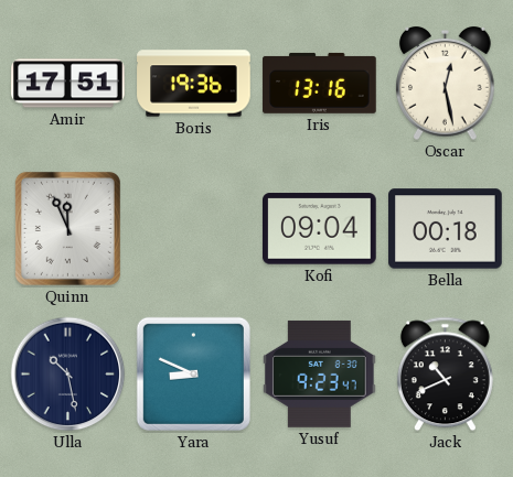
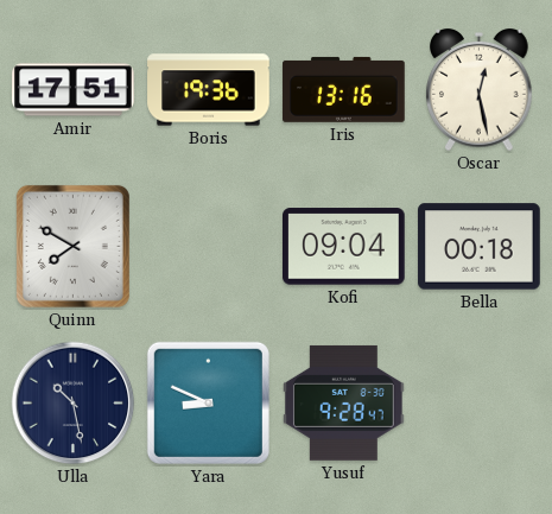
Quinn: 11:56 -> 7:50 (72, 246)
Yusuf: 9:23 -> 9:28 (344, 402)
Jack: 10:41 -> none (445, 375)
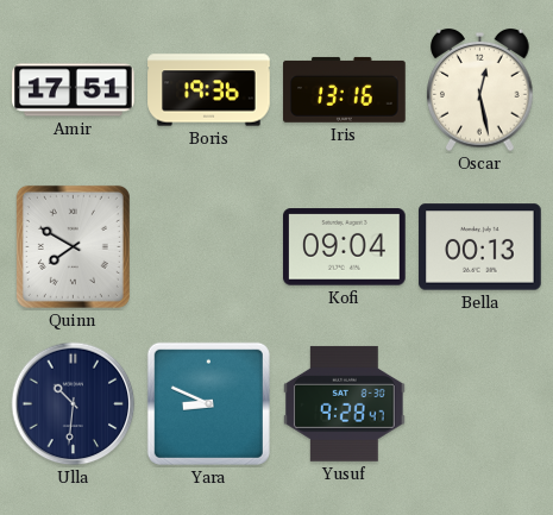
Bella: 00:18 -> 00:13 (480, 247)
Ulla: 10:28 -> 10:31 (74, 404)
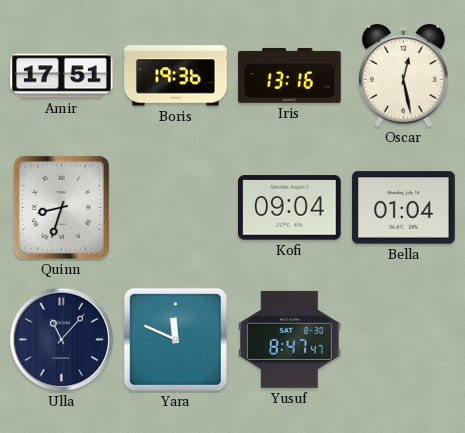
Quinn: 7:50 -> 8:33 (61, 207)
Bella: 00:13 -> 01:04 (404, 208)
Ulla: 10:31 -> 11:07 (62, 340)
Yara: 8:49 -> 11:49 (175, 339)
Yusuf: 9:28 -> 8:47 (290, 339)
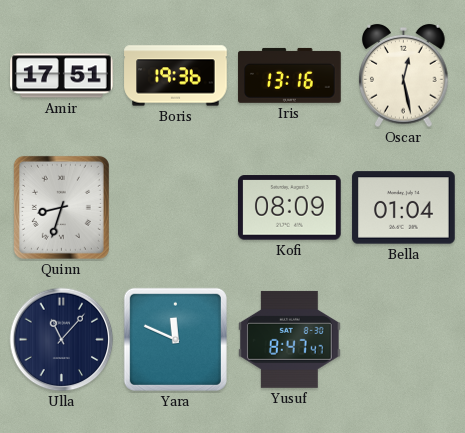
Kofi: 09:04 -> 08:09 (290, 208)
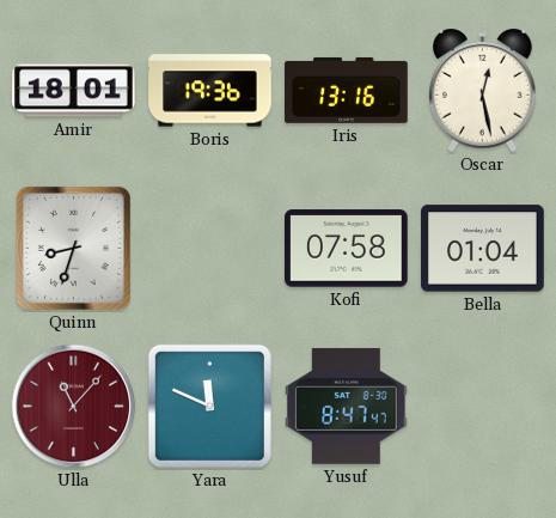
Amir: 17:51 -> 18:01 (74, 91)
Kofi: 08:09 -> 07:58 (347, 249)
Ulla dial: navy -> burgundy (74, 407)
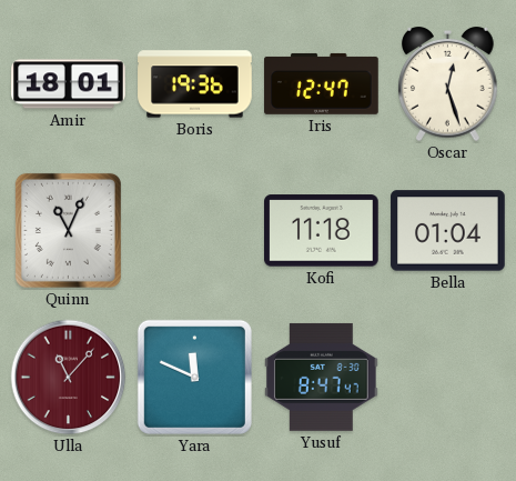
Iris: 13:16 -> 12:47 (322, 83)
Oscar: 12:28 -> 12:27 (448, 84)
Quinn: 8:33 -> 11:04 (68, 230)
Kofi: 07:58 -> 11:18 (322, 231)
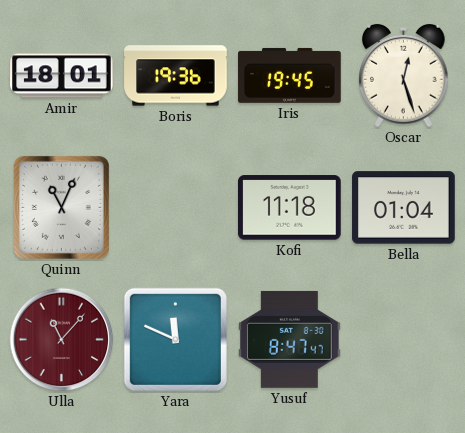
Iris: 12:47 -> 19:45 (290, 75)
